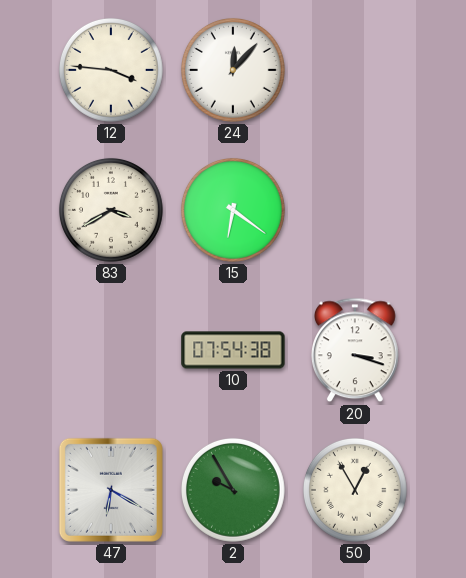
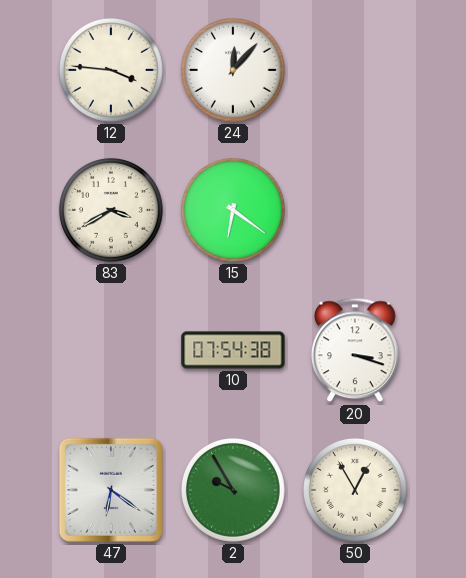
47: 6:20 -> 6:21 (111, 490)
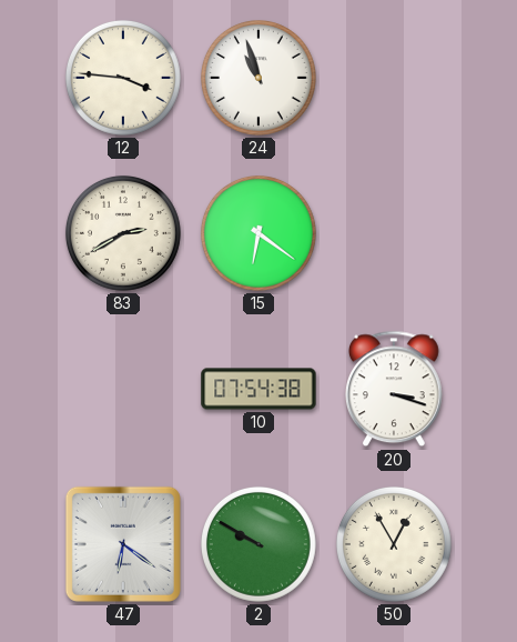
24: 12:07 -> 10:57 (258, 78)
83: 3:40 -> 2:40 (123, 233)
2: 9:55 -> 9:50 (258, 544)
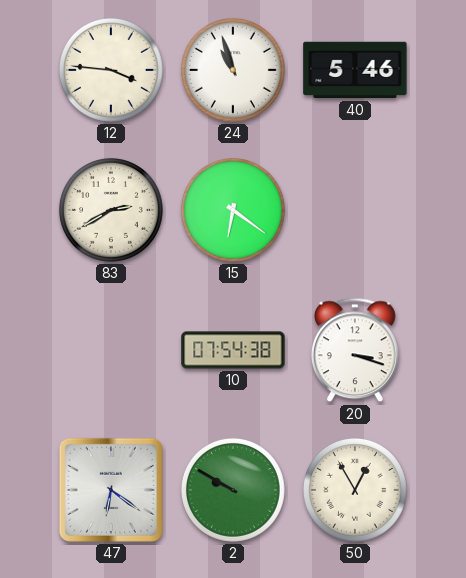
40: none -> 5:46 (355, 70)
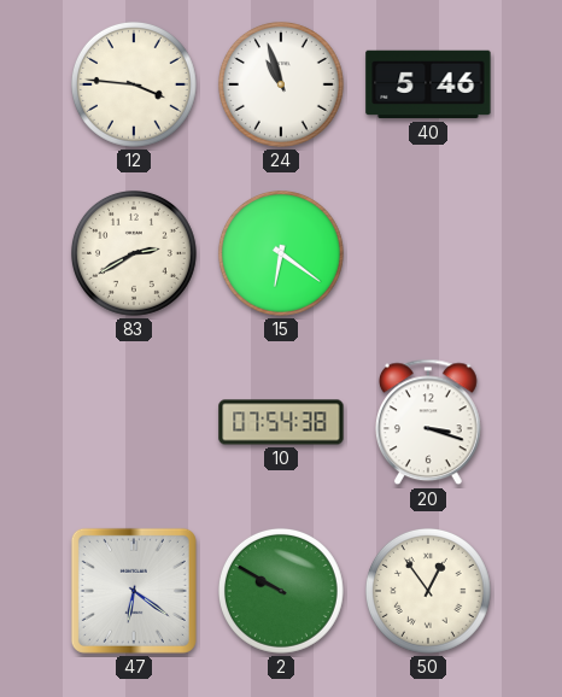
50: 12:55 -> 12:54 (428, 591)
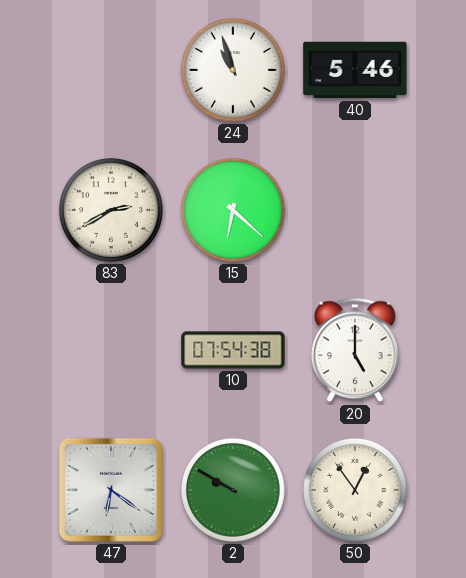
12: 3:46 -> none (134, 84)
15: 6:21 -> 6:22 (233, 210)
20: 3:18 -> 5:00 (355, 350)
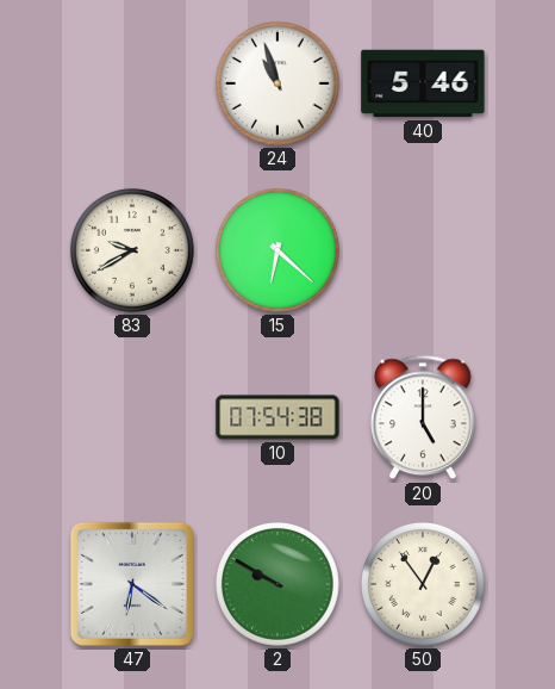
83: 2:40 -> 9:40 (132, 250)
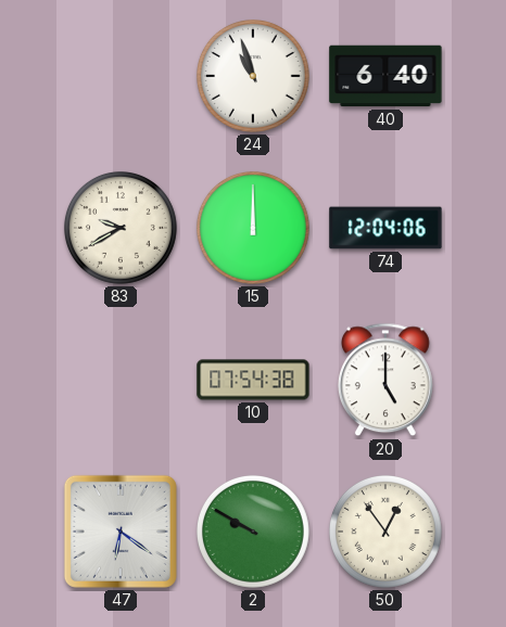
40: 5:46 -> 6:40 (385, 76)
15: 6:22 -> 12:00 (253, 228)
74: none -> 12:04 (385, 228)
